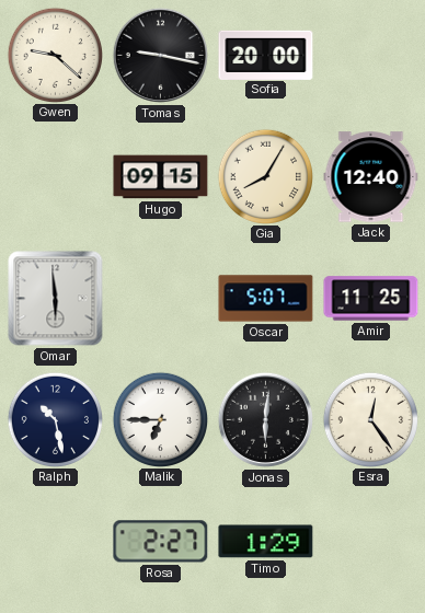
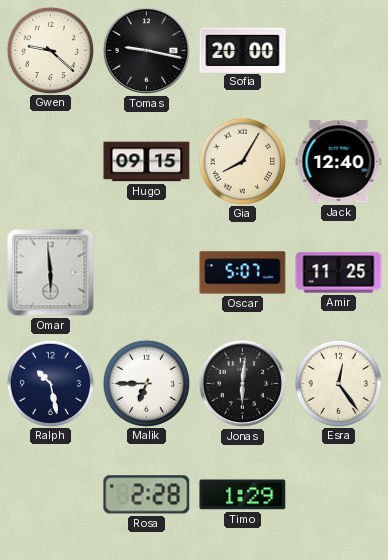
Rosa: 2:27 -> 2:28 (147, 495)
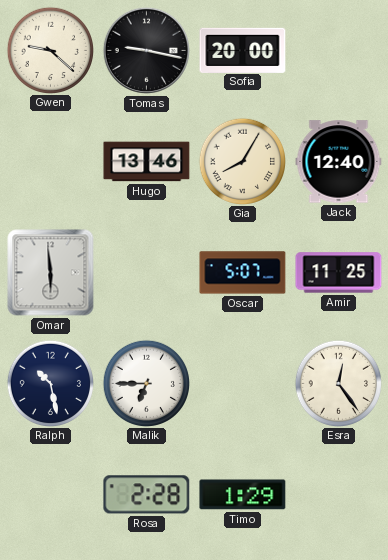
Hugo: 09:15 -> 13:46 (147, 162)
Jonas: 6:01 -> none (242, 383)
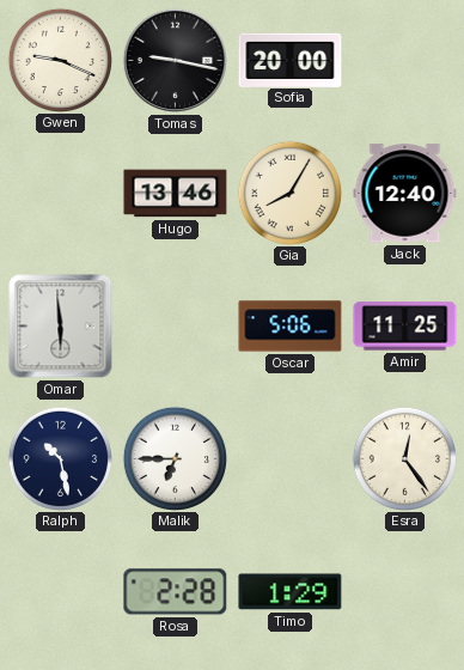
Gwen: 9:22 -> 9:19 (60, 60)
Oscar: 5:07 -> 5:06 (291, 327)
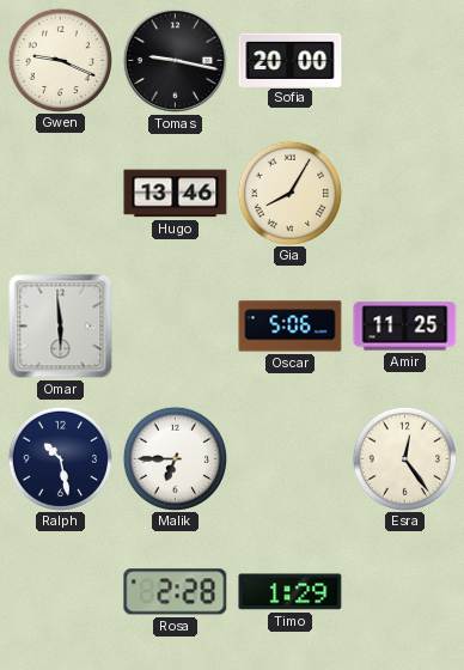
Jack: 12:40 -> none (405, 194)
